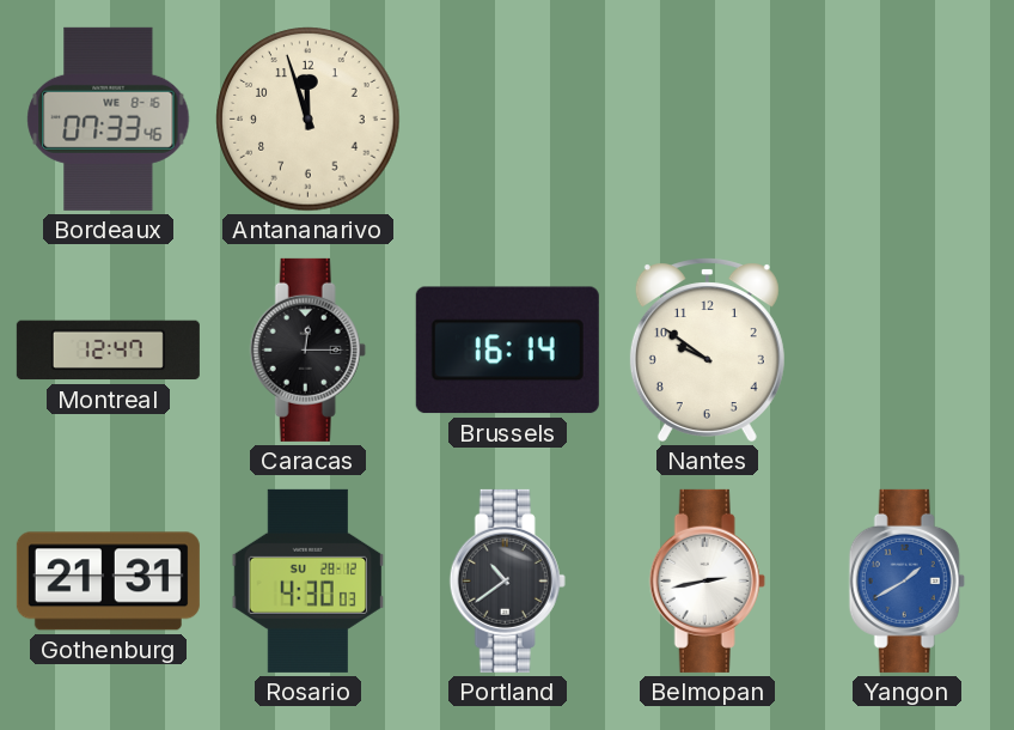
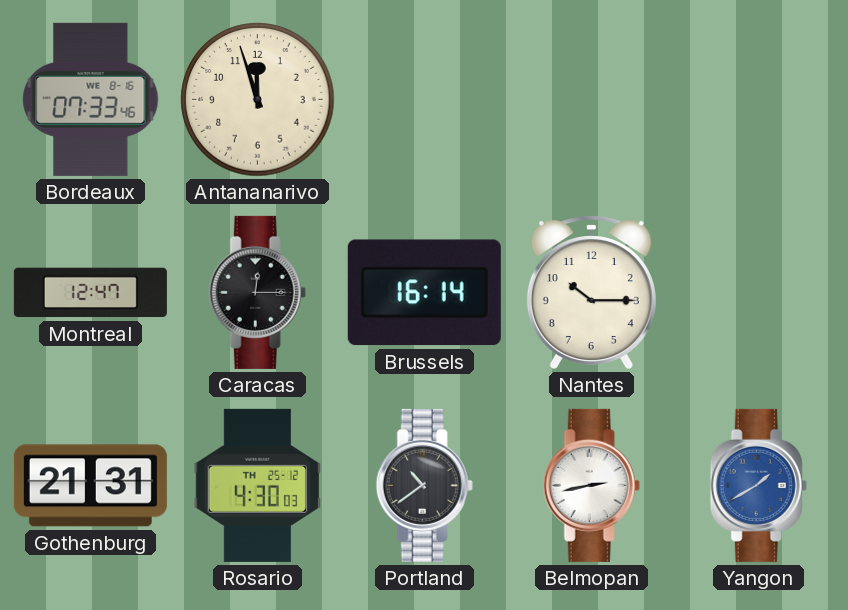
Nantes: 9:51 -> 10:15 (591, 292)
Rosario date: SU 28-12 -> TH 25-12 (258, 485)
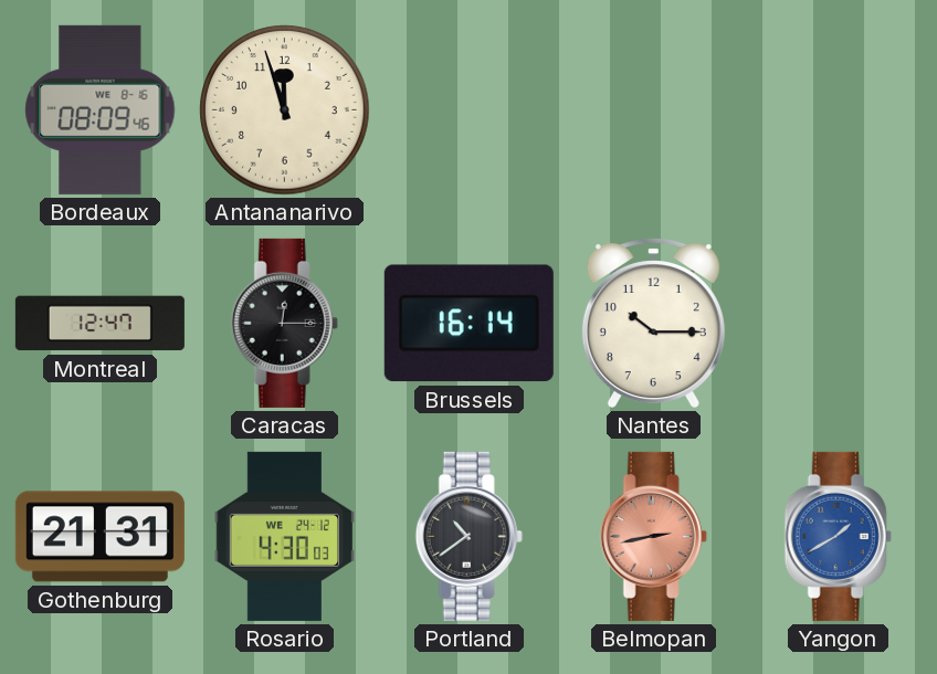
Bordeaux: 07:33 -> 08:09 (101, 109)
Rosario date: TH 25-12 -> WE 24-12 (285, 536)
Belmopan dial: white -> salmon (653, 536)
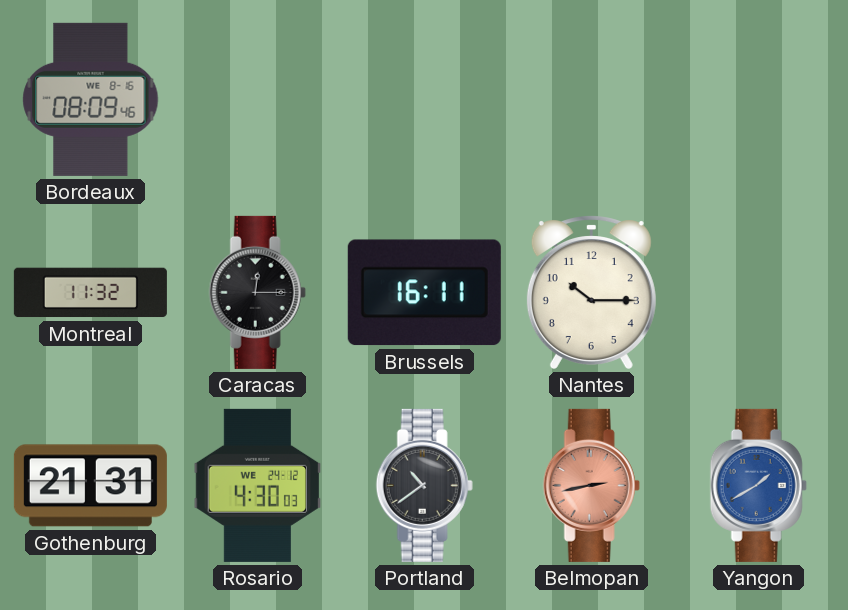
Antananarivo: 11:57 -> none (285, 110)
Montreal: 12:47 -> 11:32 (90, 293)
Brussels: 16:14 -> 16:11 (424, 293)
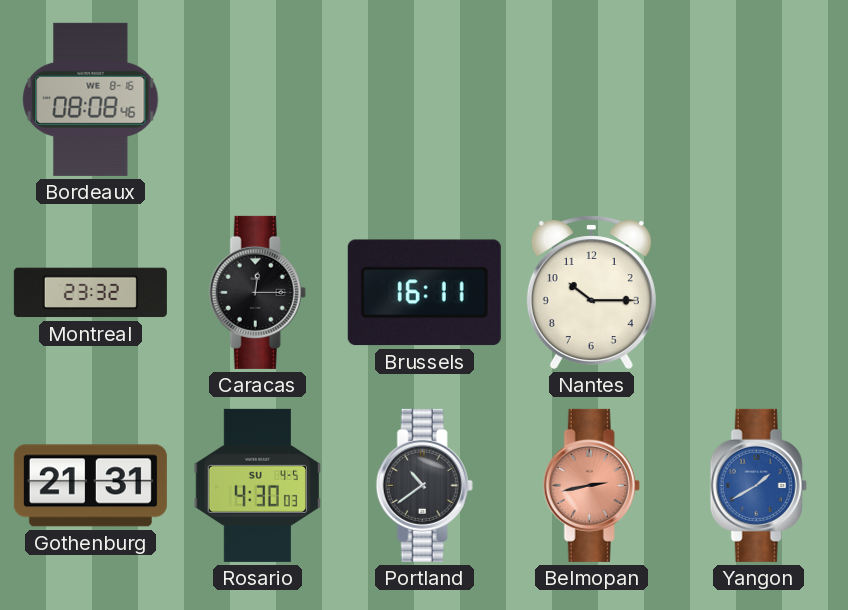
Bordeaux: 08:09 -> 08:08 (91, 99)
Montreal: 11:32 -> 23:32 (90, 293)
Rosario date: WE 24-12 -> SU 4-5 (258, 485)
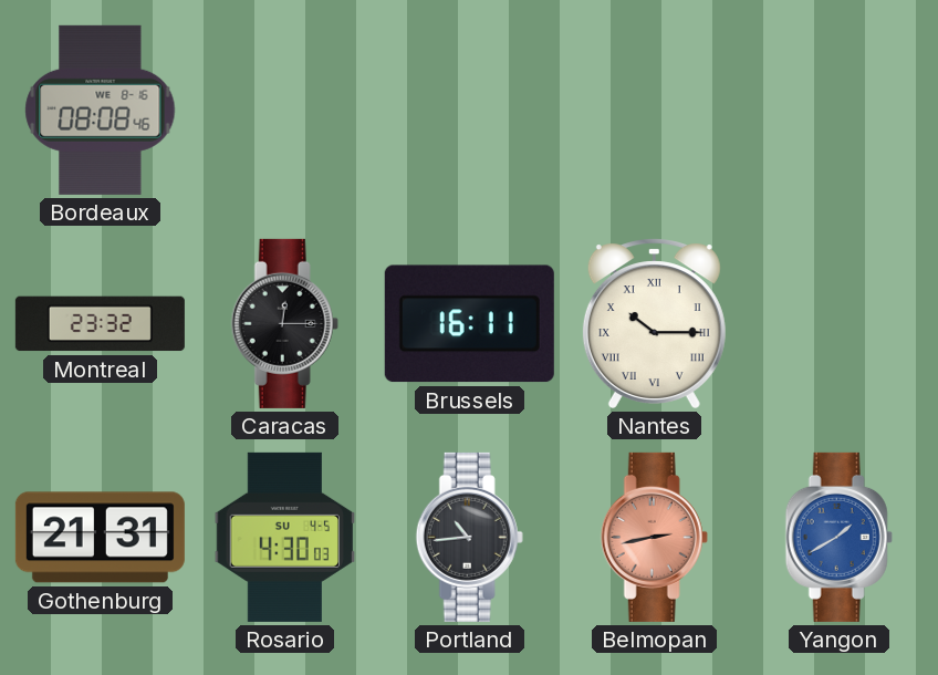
Nantes numerals: Arabic -> Roman (654, 323)
Portland: 10:39 -> 10:44 (469, 537)
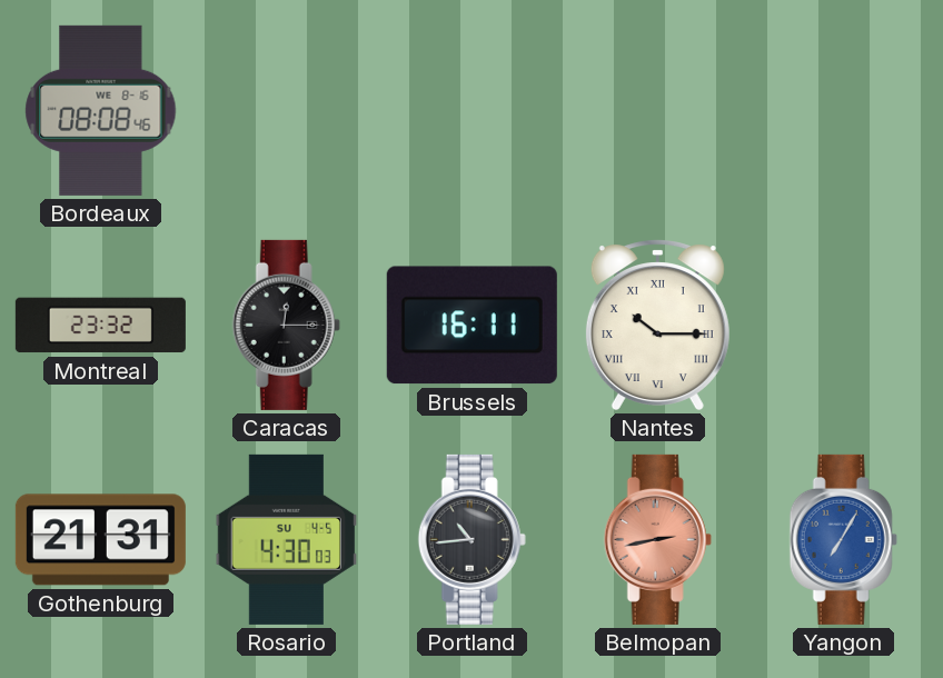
Yangon: 1:40 -> 7:05 (843, 539)
